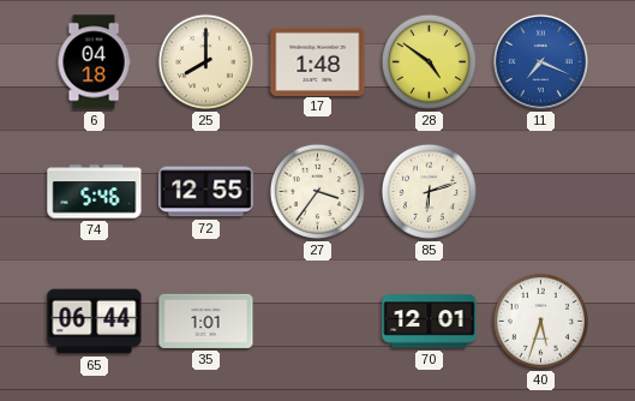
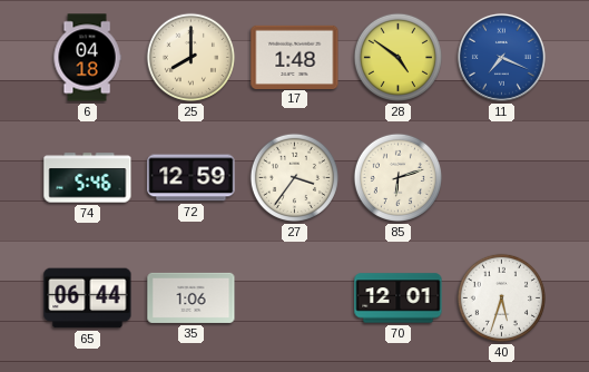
72: 12:55 -> 12:59 (192, 178)
35: 1:01 -> 1:06 (192, 297)
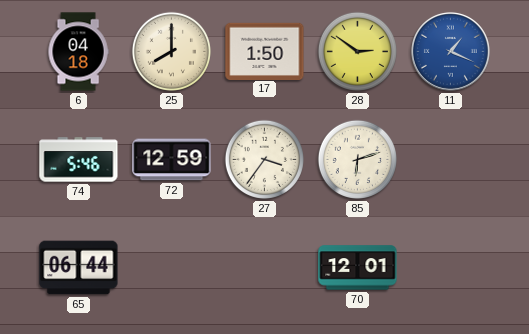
17: 1:48 -> 1:50 (265, 51)
28: 4:51 -> 2:51 (357, 51)
11: 7:19 -> 1:19 (450, 51)
35: 1:06 -> none (192, 297)
40: 5:33 -> none (501, 297)
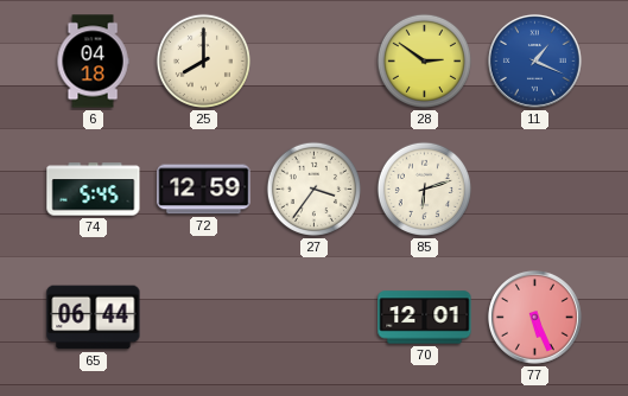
17: 1:50 -> none (265, 51)
74: 5:46 -> 5:45 (94, 190)
77: none -> 5:26 (534, 317)
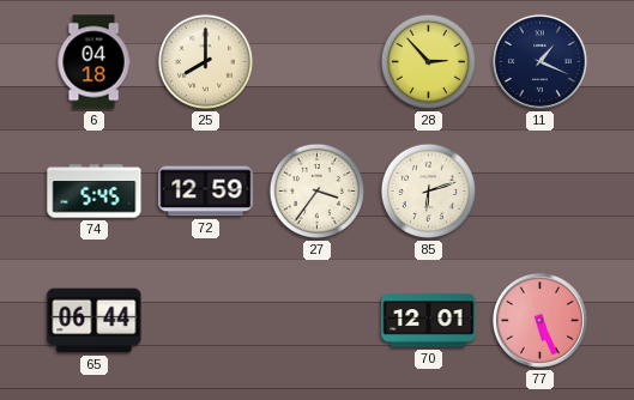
28: 2:51 -> 2:53 (428, 61)
11 dial: blue -> navy (539, 61)
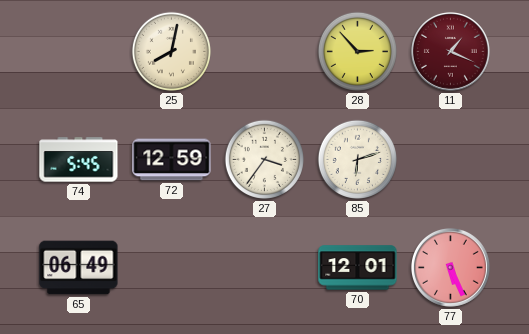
6: 04:18 -> none (93, 62)
25: 8:00 -> 8:02 (171, 51)
11 dial: navy -> burgundy (450, 51)
65: 06:44 -> 06:49 (79, 268)
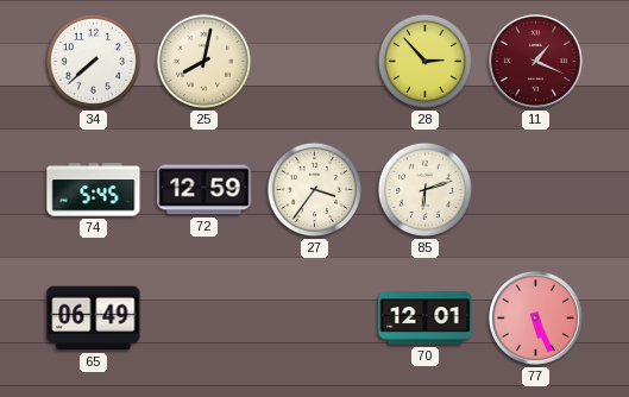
34: none -> 7:38 (93, 61)
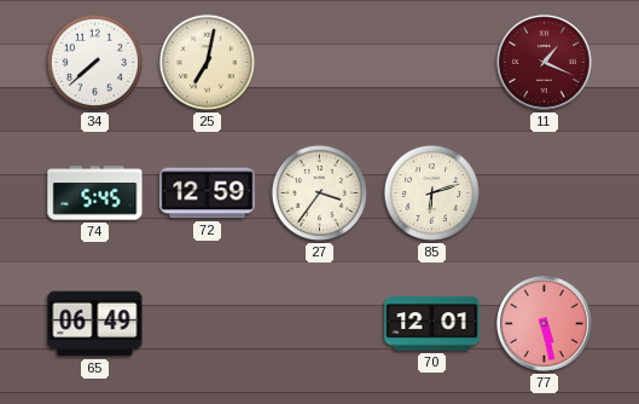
25: 8:02 -> 7:02 (207, 62)
28: 2:53 -> none (424, 61)
77: 5:26 -> 5:28 (544, 323)
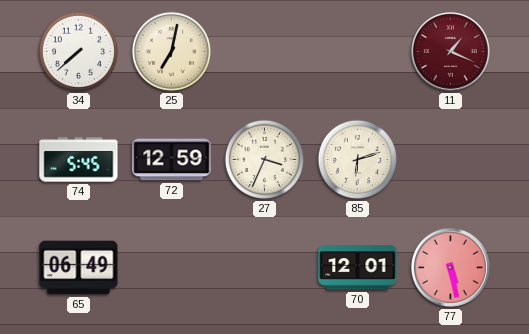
27: 3:36 -> 3:34 (264, 159)
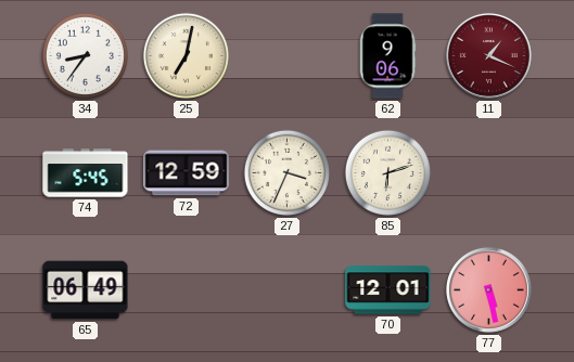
34: 7:38 -> 8:36 (85, 55)
62: none -> 9:06 (387, 56)
